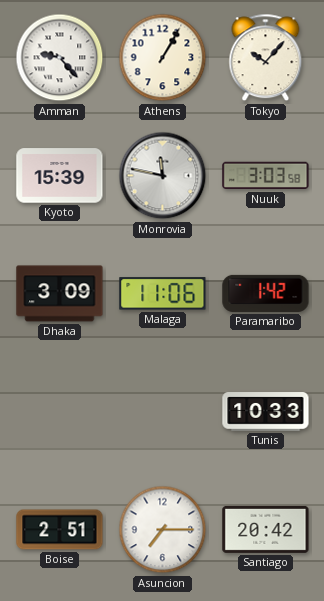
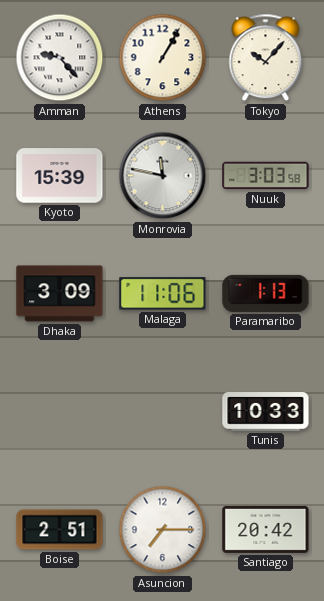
Paramaribo: 1:42 -> 1:13 (266, 293)
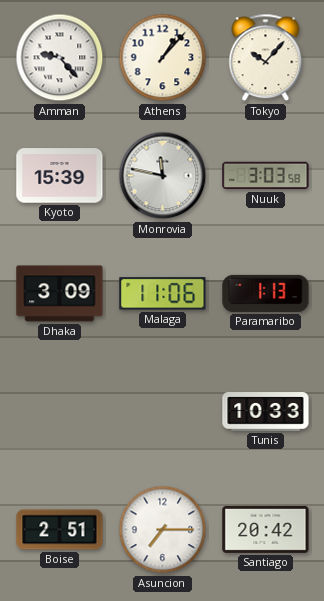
Athens: 1:05 -> 1:07 (163, 58)
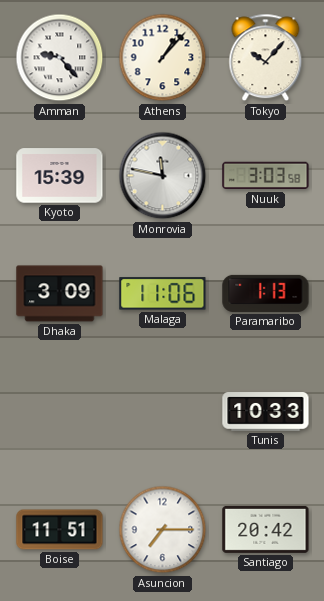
Boise: 2:51 -> 11:51 (60, 530)
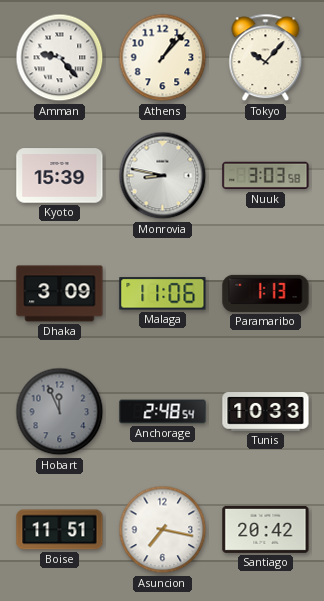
Monrovia: 11:47 -> 8:47 (163, 176)
Hobart: none -> 11:56 (60, 412)
Anchorage: none -> 2:48 (163, 412)
Asuncion: 7:15 -> 7:17 (163, 530)
